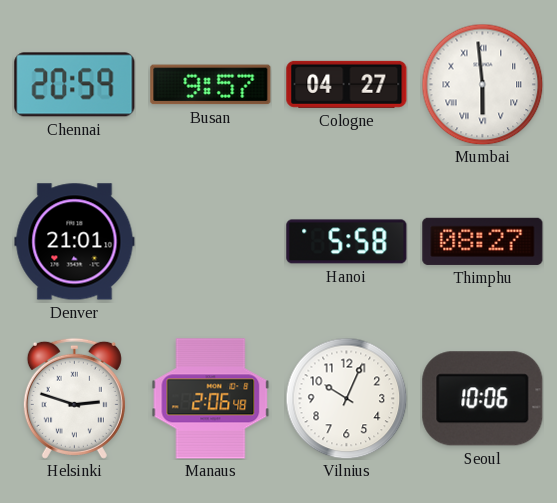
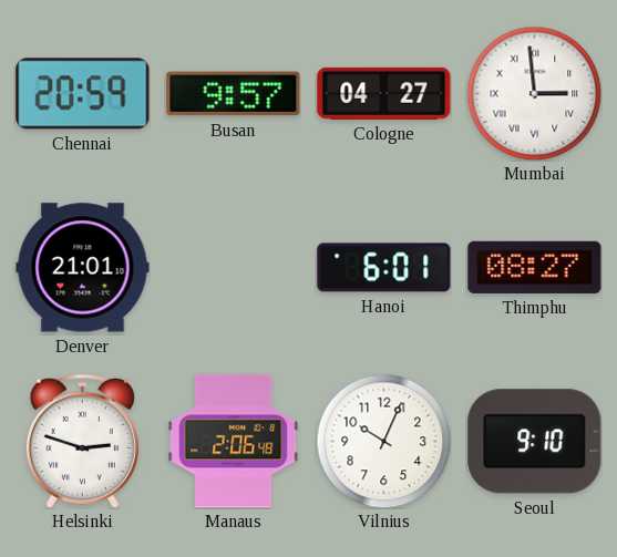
Mumbai: 5:59 -> 2:59 (534, 93)
Hanoi: 5:58 -> 6:01 (384, 268)
Seoul: 10:06 -> 9:10 (535, 442)
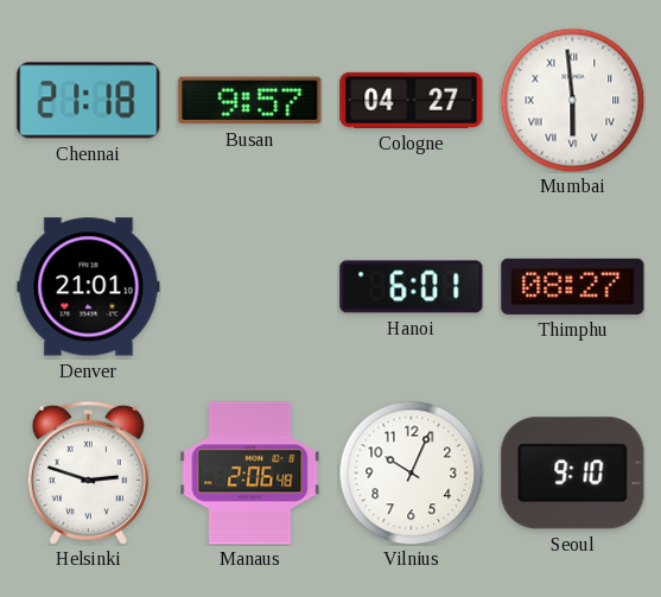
Chennai: 20:59 -> 21:18 (89, 101)
Mumbai: 2:59 -> 5:59 (572, 100)
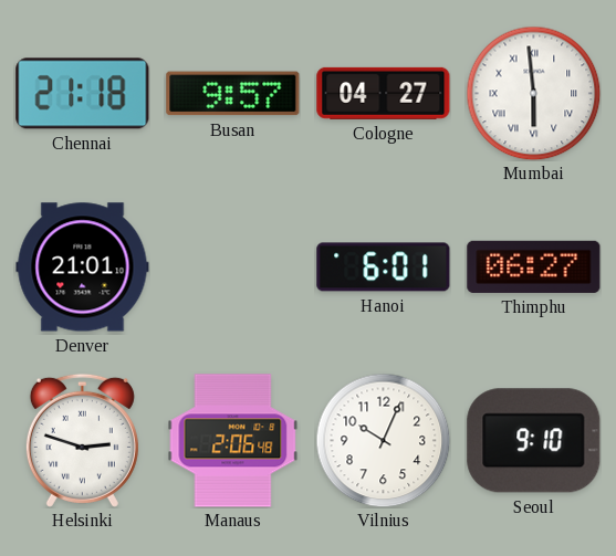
Thimphu: 08:27 -> 06:27 (534, 266)
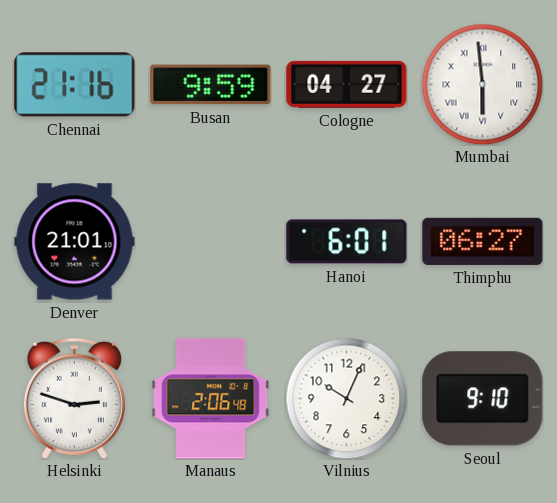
Chennai: 21:18 -> 21:16 (75, 85)
Busan: 9:57 -> 9:59 (211, 85)
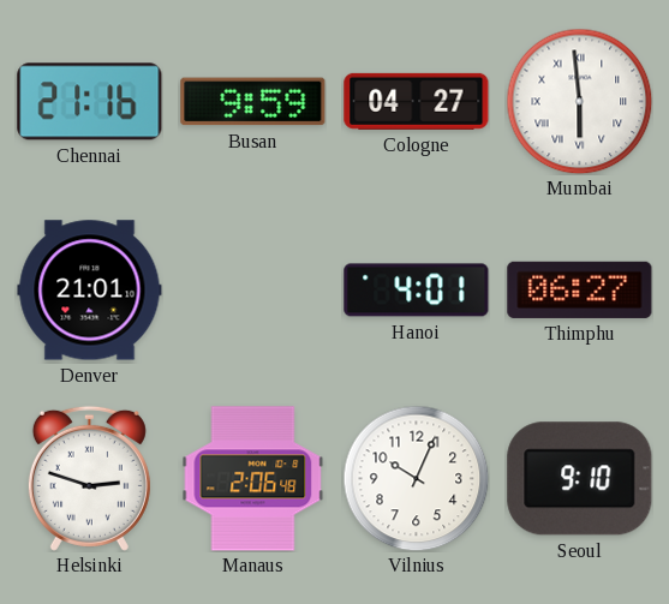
Hanoi: 6:01 -> 4:01 (417, 291)
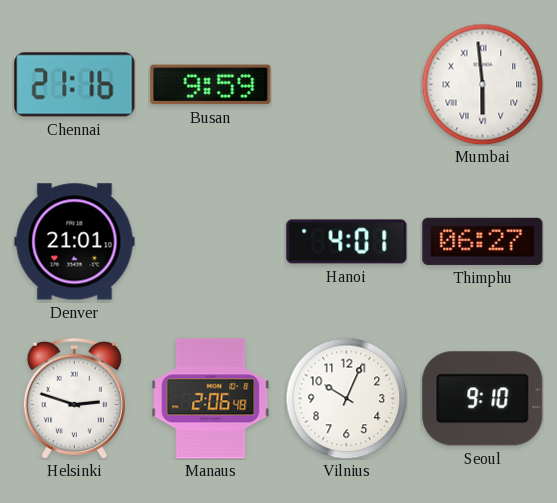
Cologne: 04:27 -> none (417, 101)
